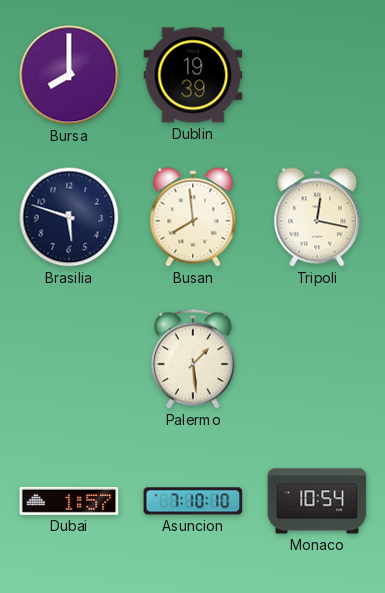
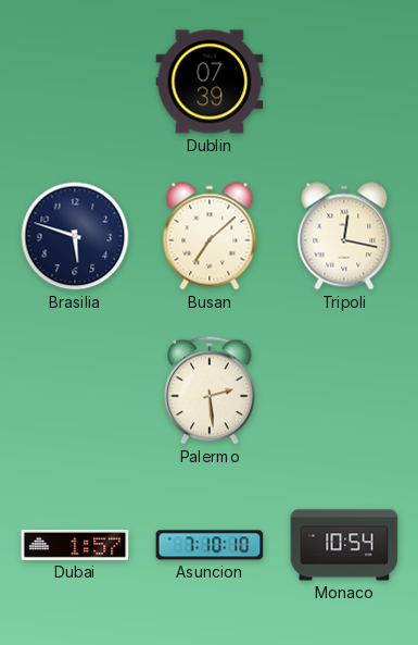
Bursa: 8:00 -> none (69, 75)
Dublin: 19:39 -> 07:39 (210, 82)
Busan: 7:59 -> 7:08 (210, 236)
Palermo: 1:29 -> 2:29 (210, 390)
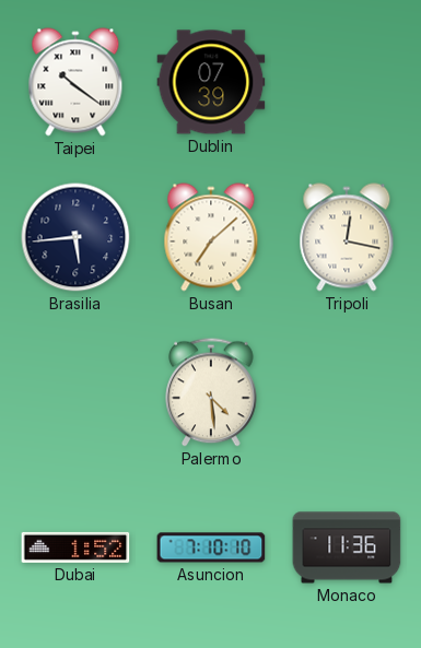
Taipei: none -> 10:21 (75, 82)
Brasilia: 5:48 -> 5:44 (75, 237)
Palermo: 2:29 -> 4:29 (211, 392)
Dubai: 1:57 -> 1:52 (75, 547)
Monaco: 10:54 -> 11:36 (347, 547)
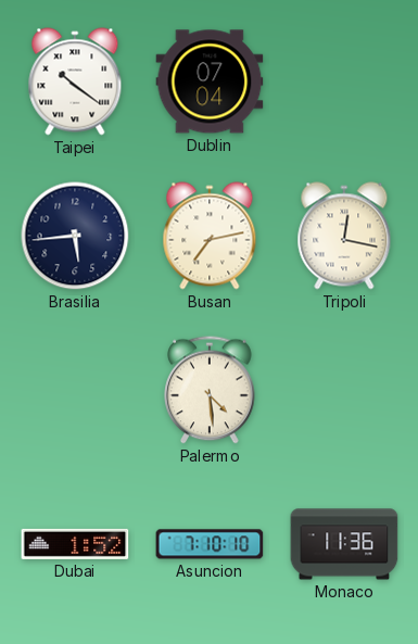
Dublin: 07:39 -> 07:04 (210, 81)
Busan: 7:08 -> 7:13 (210, 236)
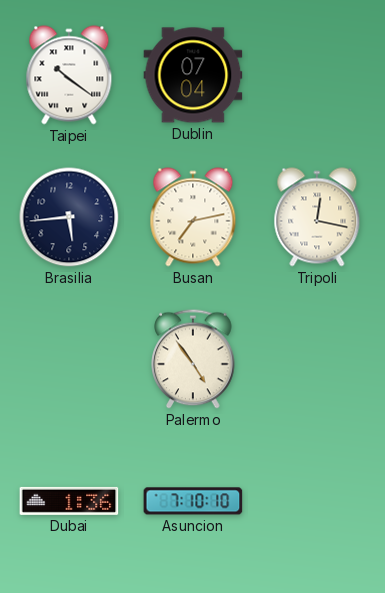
Palermo: 4:29 -> 4:54 (193, 359)
Dubai: 1:52 -> 1:36 (69, 501)
Monaco: 11:36 -> none (344, 544)
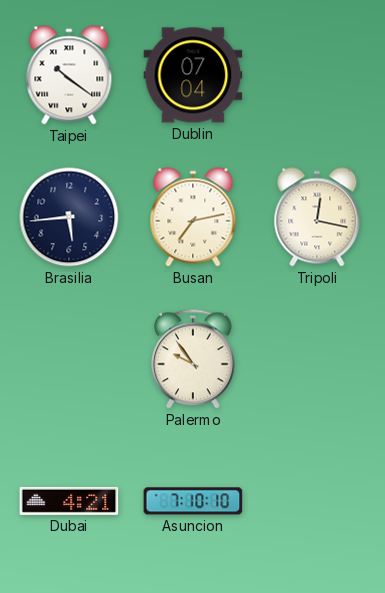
Palermo: 4:54 -> 9:54 (193, 359)
Dubai: 1:36 -> 4:21 (69, 501)
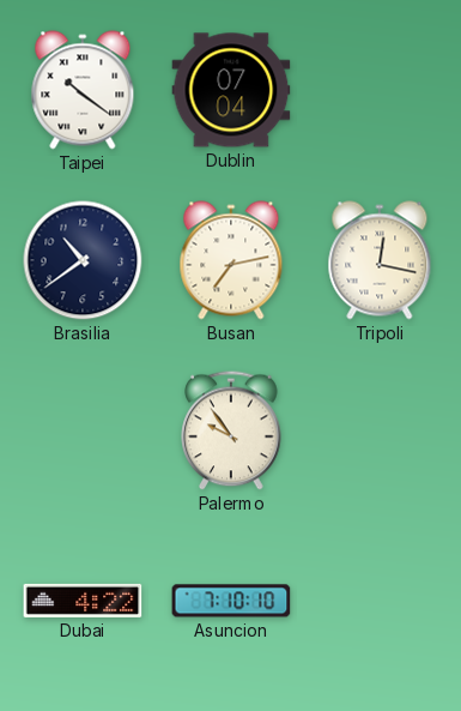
Brasilia: 5:44 -> 10:39 (83, 260)
Dubai: 4:21 -> 4:22 (83, 601)
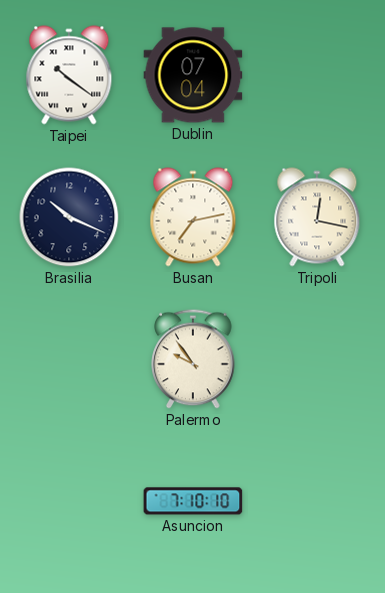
Brasilia: 10:39 -> 10:19 (69, 217)
Dubai: 4:22 -> none (83, 601)
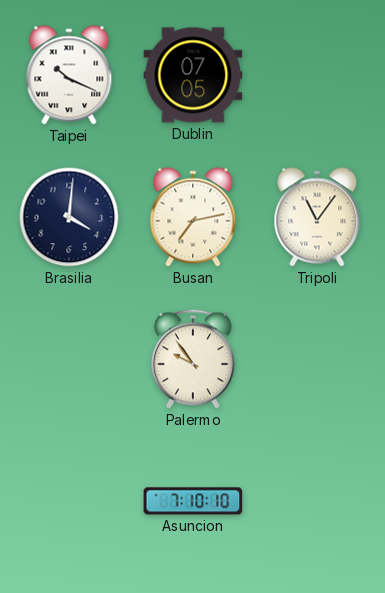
Taipei: 10:21 -> 10:19 (69, 75)
Dublin: 07:04 -> 07:05 (193, 75)
Brasilia: 10:19 -> 4:01 (69, 217)
Tripoli: 12:17 -> 11:06 (317, 217)
